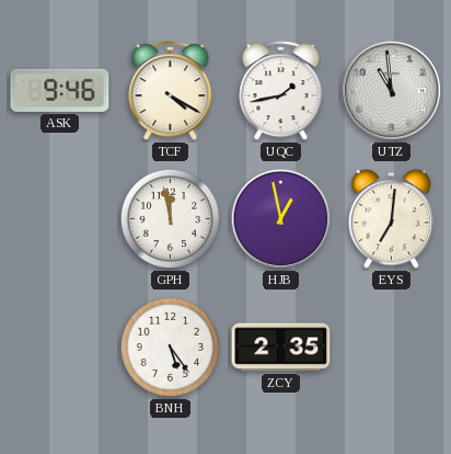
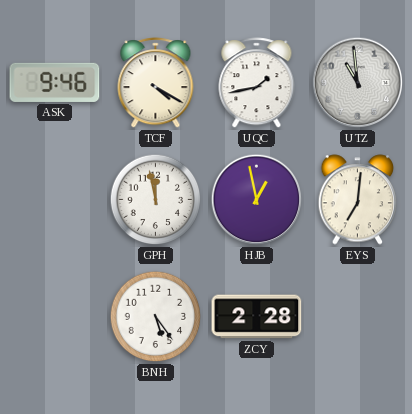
ZCY: 2:35 -> 2:28 (257, 317)
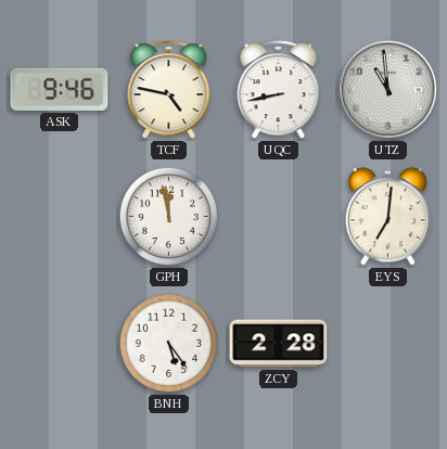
TCF: 4:20 -> 4:47 (169, 90)
UQC: 1:43 -> 8:43 (279, 90)
HJB: 12:58 -> none (257, 200)
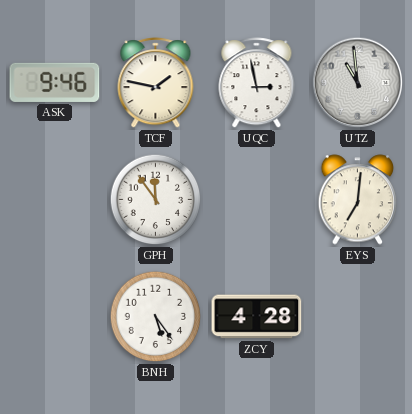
TCF: 4:47 -> 1:47 (156, 83)
UQC: 8:43 -> 2:58 (257, 83)
GPH: 11:58 -> 11:54 (156, 200)
ZCY: 2:28 -> 4:28 (257, 317)
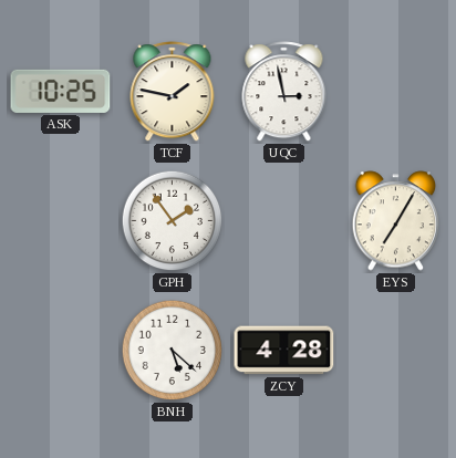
ASK: 9:46 -> 10:25 (61, 91)
UTZ: 10:59 -> none (358, 83)
GPH: 11:54 -> 1:54 (173, 221)
EYS: 7:01 -> 7:05 (396, 221)
BNH: 5:24 -> 5:22 (173, 351)
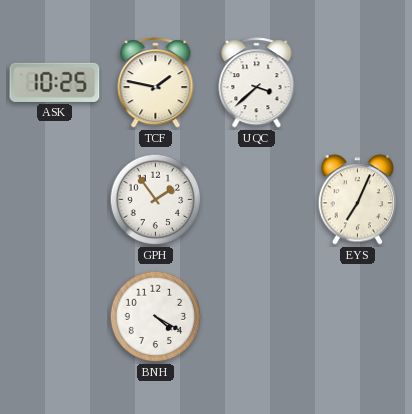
UQC: 2:58 -> 3:38 (257, 83)
EYS: 7:05 -> 7:04 (358, 200)
BNH: 5:22 -> 4:20 (156, 317)
ZCY: 4:28 -> none (284, 351)
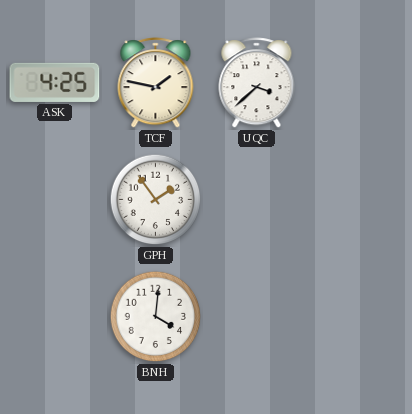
ASK: 10:25 -> 4:25 (55, 82)
EYS: 7:04 -> none (358, 200)
BNH: 4:20 -> 4:01 (156, 317)
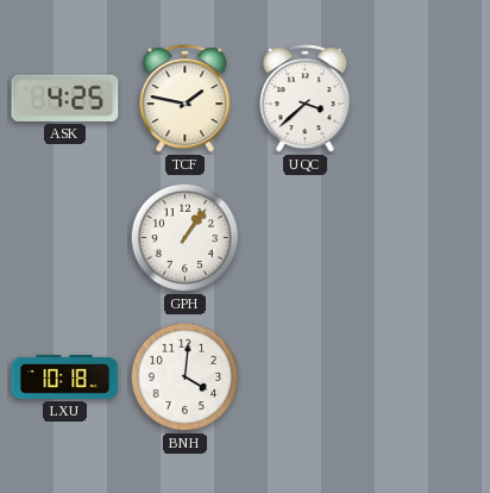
GPH: 1:54 -> 1:06 (186, 238)
LXU: none -> 10:18 (65, 376)
